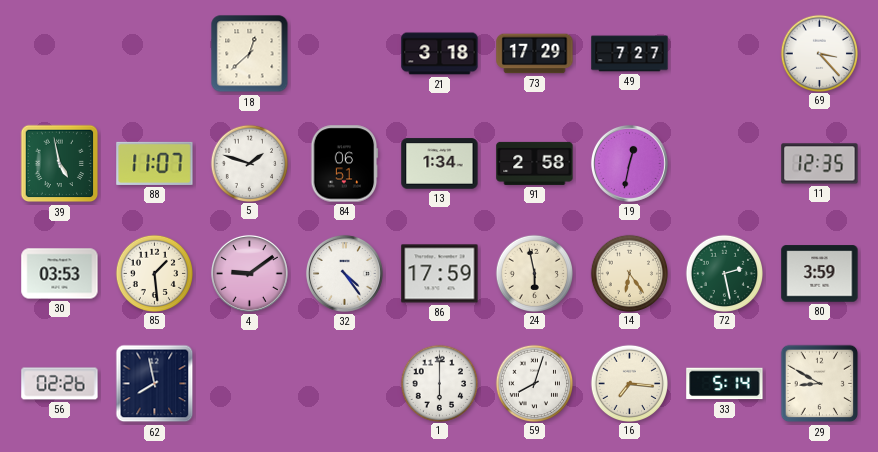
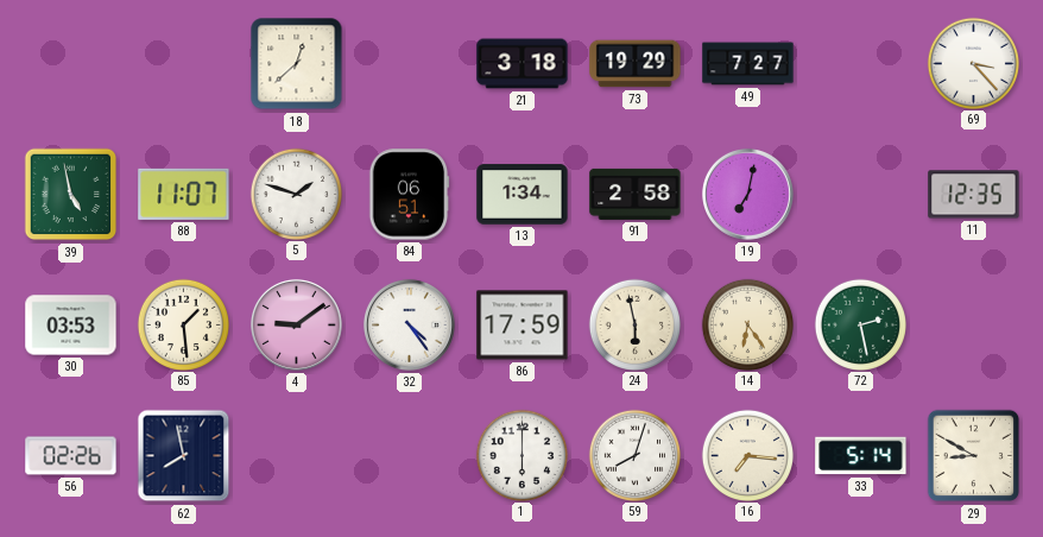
73: 17:29 -> 19:29 (636, 64)
19: 12:32 -> 7:02 (747, 194)
80: 3:59 -> none (820, 274)
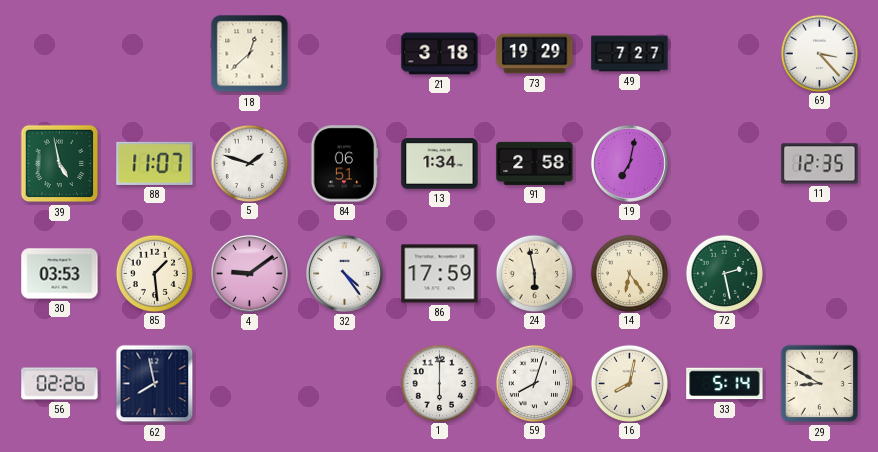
16: 7:16 -> 8:02 (629, 383)
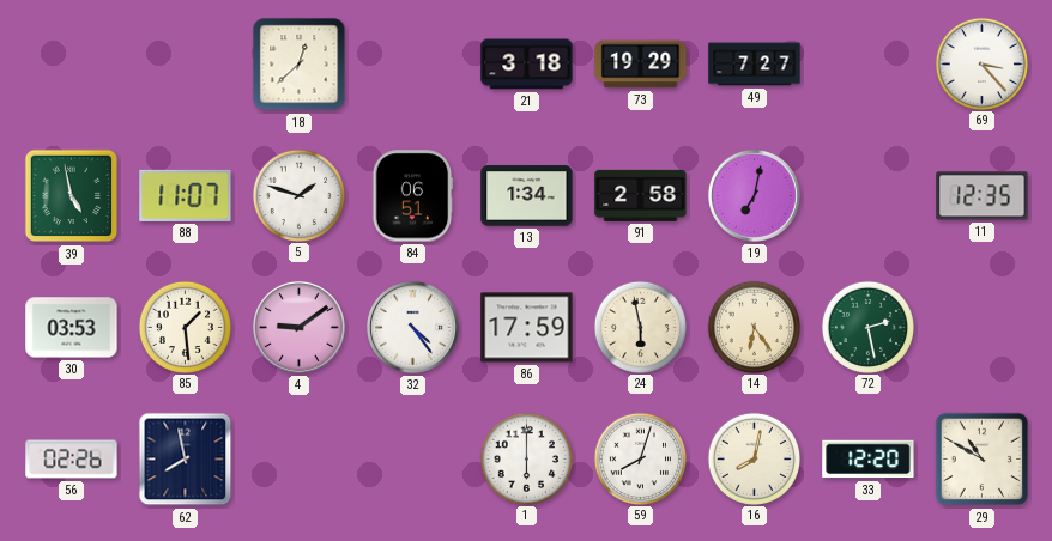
33: 5:14 -> 12:20 (869, 460)
29: 8:50 -> 10:50 (983, 460)
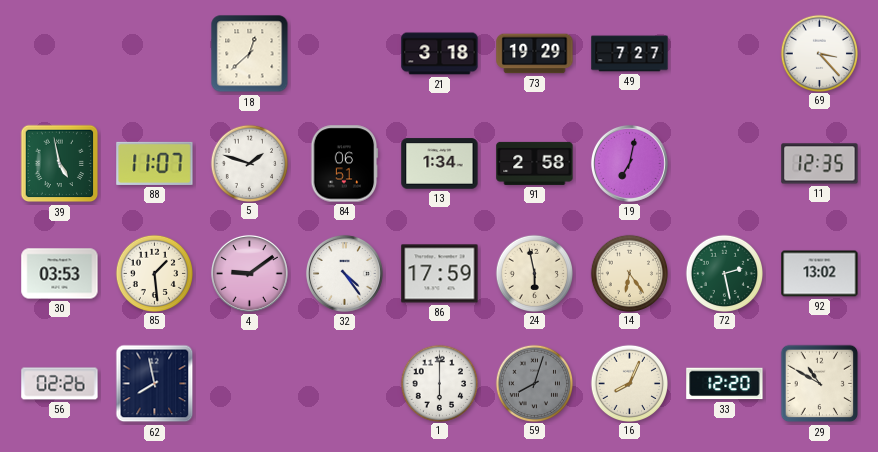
92: none -> 13:02 (820, 274)
59 dial: white -> grey (534, 383)
16: 8:02 -> 8:04 (629, 383)
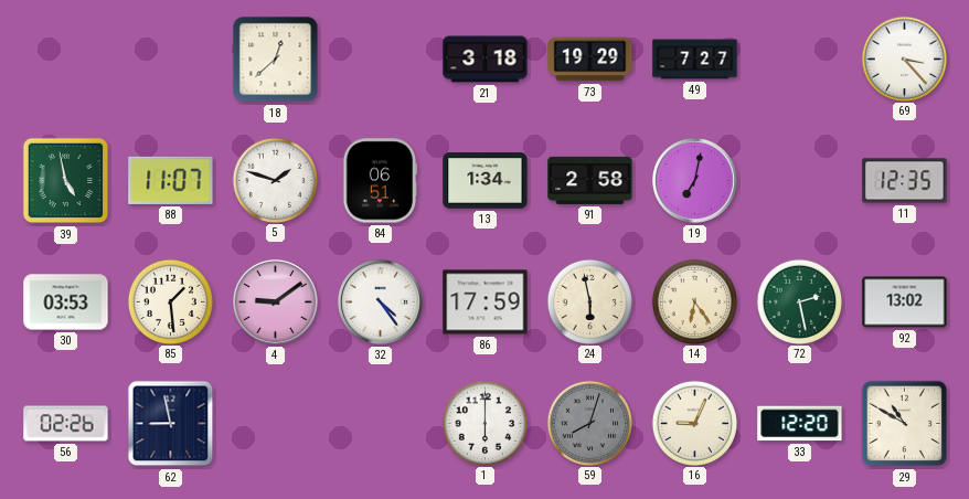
62: 7:58 -> 8:58 (171, 424)
16: 8:04 -> 9:04 (694, 423)
